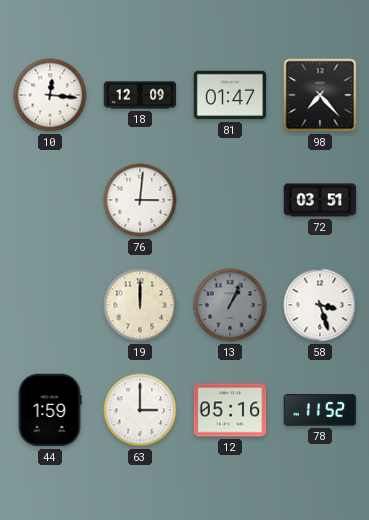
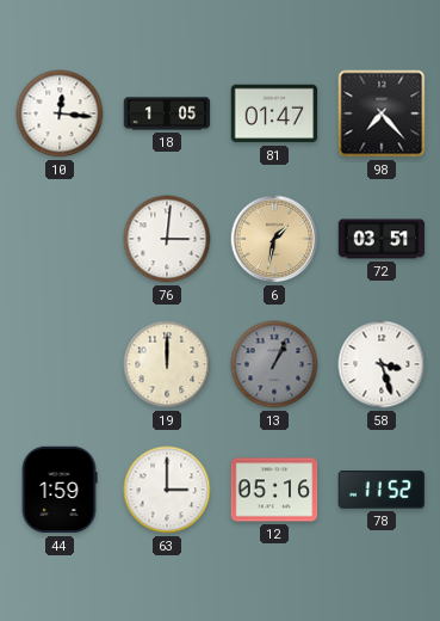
18: 12:09 -> 1:05 (167, 113)
6: none -> 1:32 (274, 239)
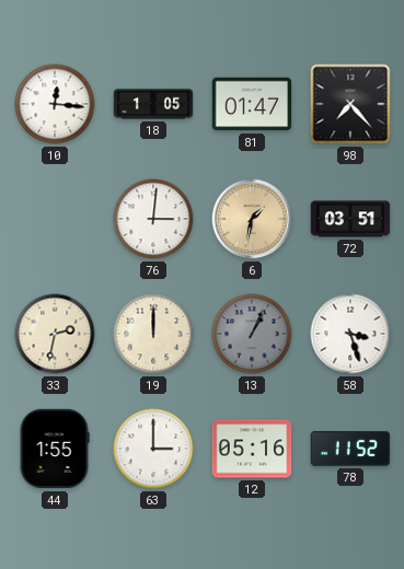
33: none -> 2:32 (55, 334)
44: 1:59 -> 1:55 (55, 449)
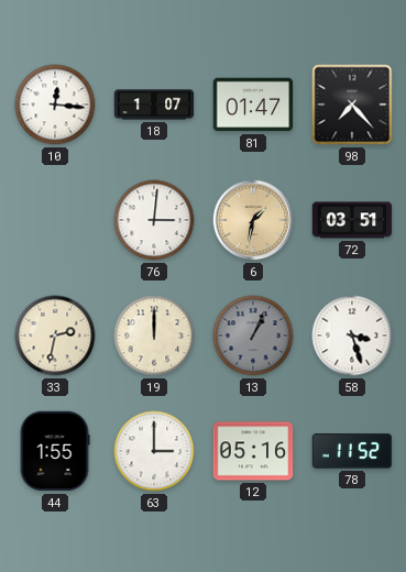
18: 1:05 -> 1:07 (154, 105)
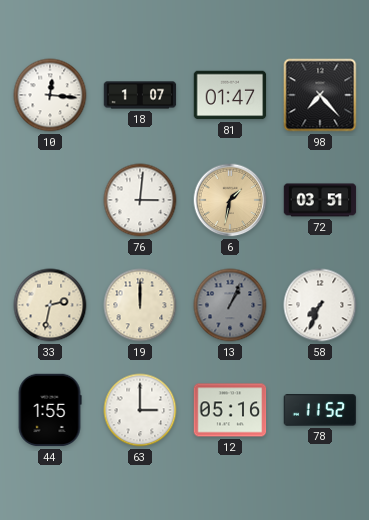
58: 3:27 -> 7:34 (320, 305)
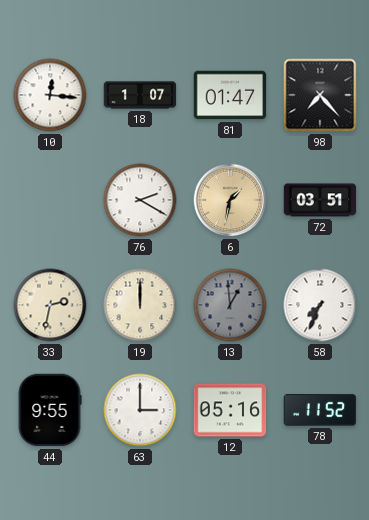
76: 3:01 -> 2:20 (140, 200)
13: 1:04 -> 12:59 (230, 305)
44: 1:55 -> 9:55 (50, 410)
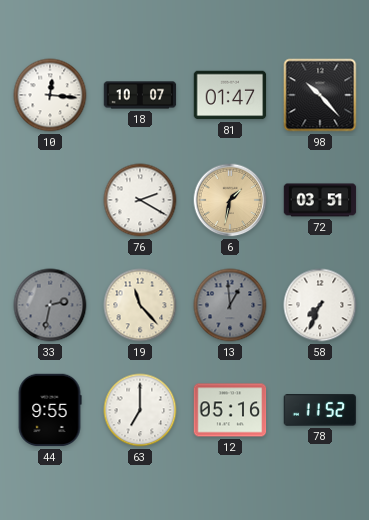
18: 1:07 -> 10:07 (140, 95)
98: 7:23 -> 10:23 (320, 95)
33 dial: cream -> grey (50, 305)
19: 12:00 -> 11:23 (140, 305)
63: 3:00 -> 7:00 (140, 410)
